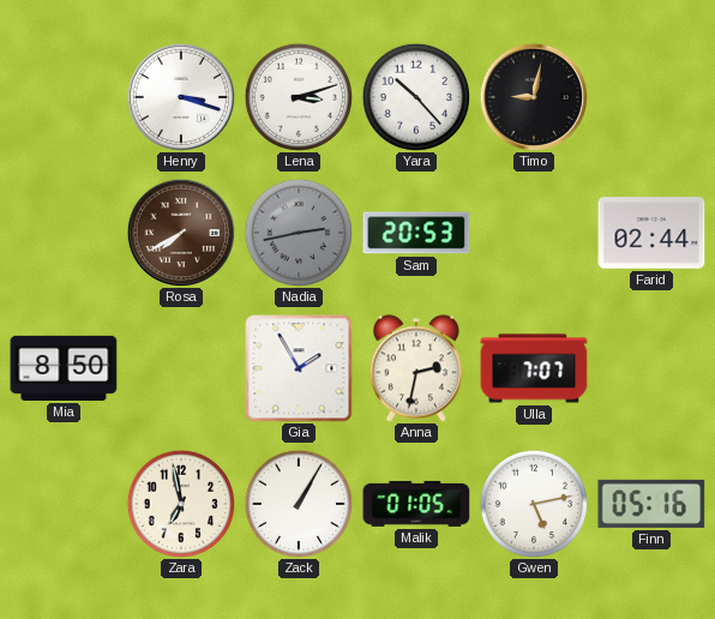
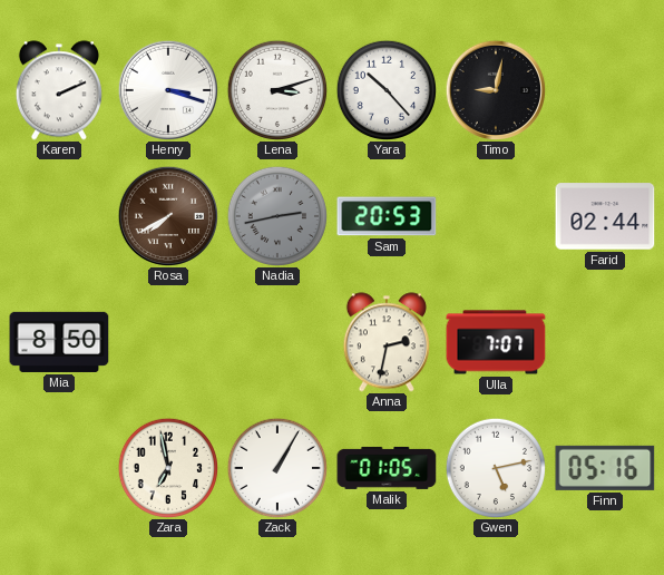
Karen: none -> 2:11 (59, 90)
Gia: 1:55 -> none (299, 368)
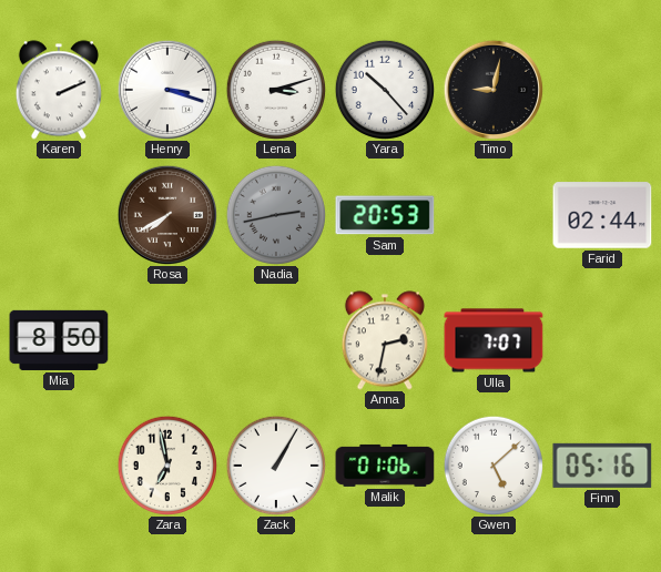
Malik: 01:05 -> 01:06 (385, 466)
Gwen: 5:13 -> 5:08 (492, 464)
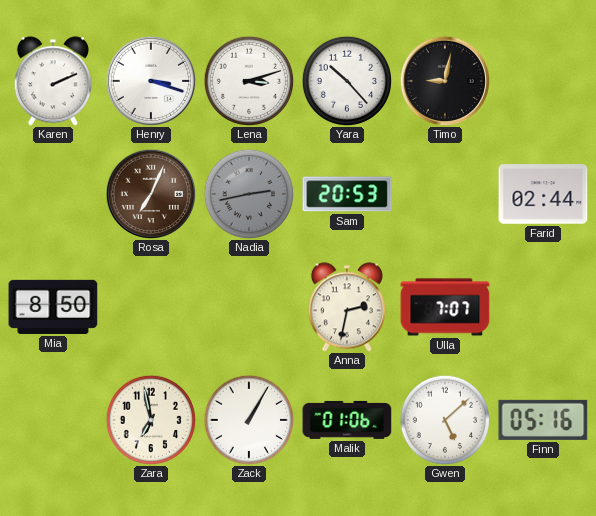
Rosa: 7:40 -> 7:04 (150, 193)
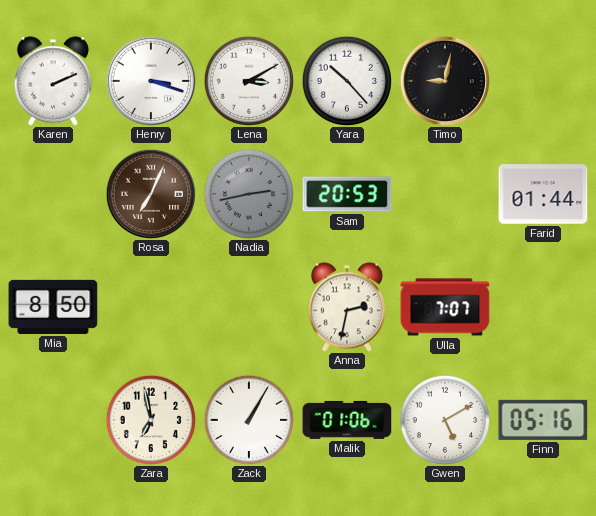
Lena: 3:12 -> 3:10 (248, 80)
Farid: 02:44 -> 01:44 (543, 194)
Gwen: 5:08 -> 5:10 (444, 419)
